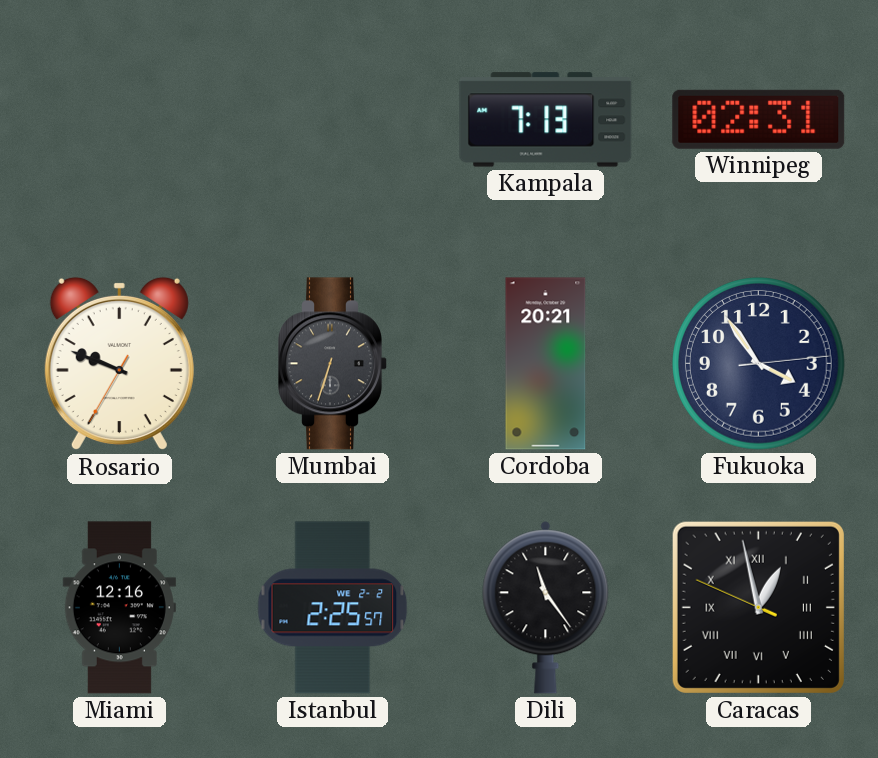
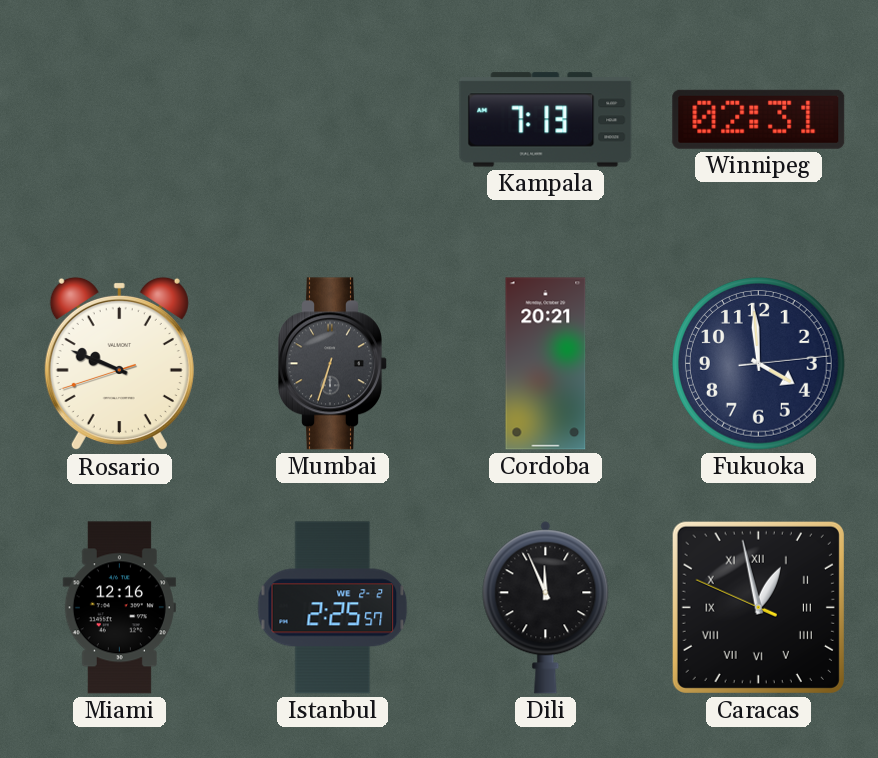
Rosario: 9:48:35 -> 9:48:42 (119, 364)
Fukuoka: 3:54 -> 3:59 (759, 364)
Dili: 11:24 -> 11:56 (546, 608)
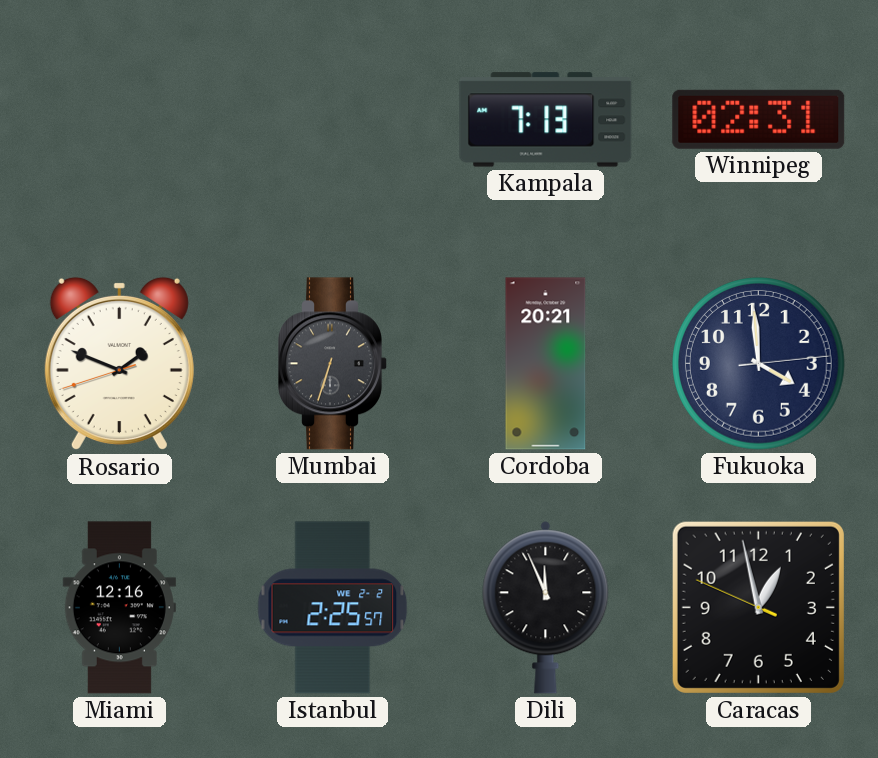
Rosario: 9:48 -> 1:48 (119, 364)
Caracas numerals: Roman -> Arabic (758, 607)
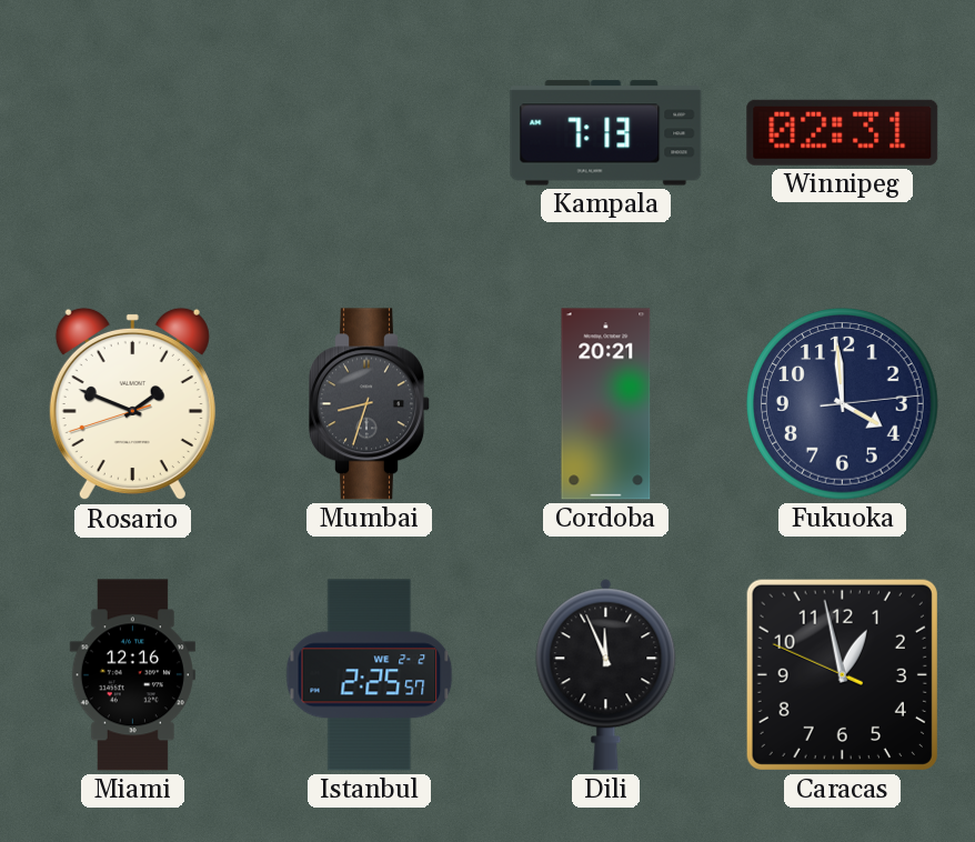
Mumbai: 6:33 -> 8:33 (370, 404)
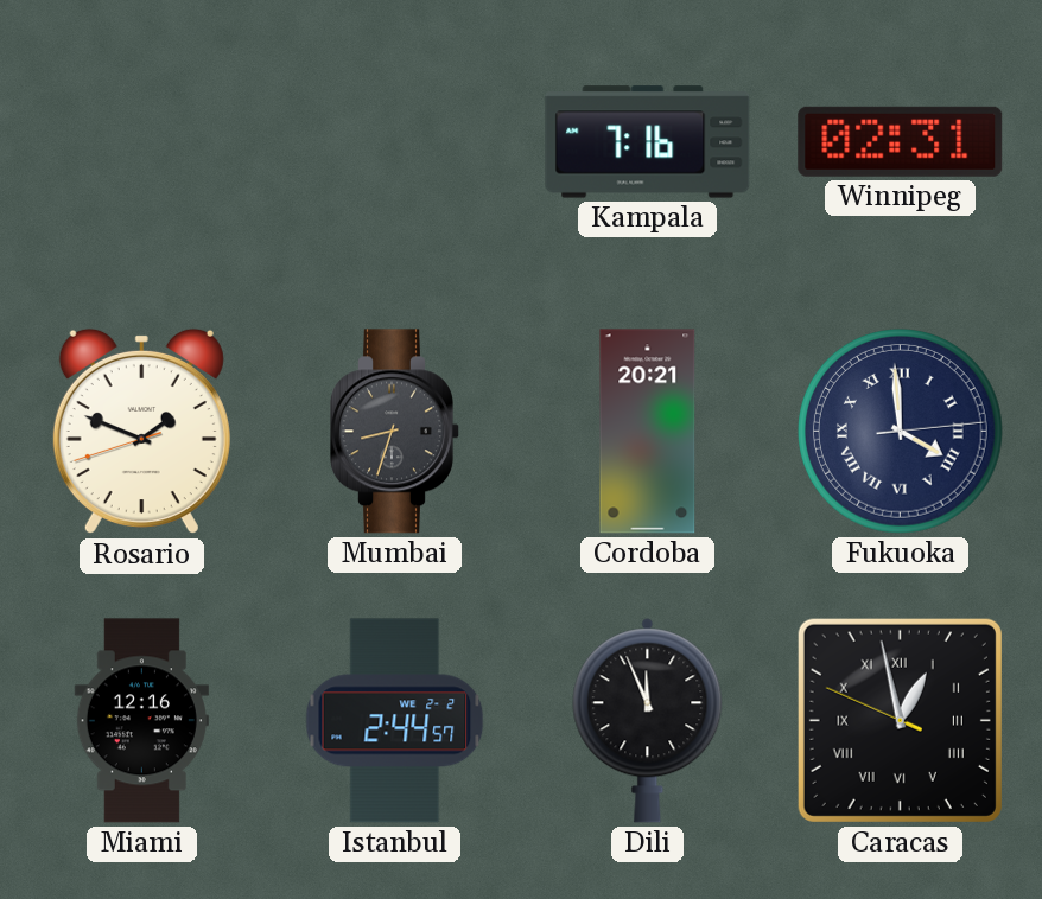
Kampala: 7:13 -> 7:16 (648, 142)
Fukuoka numerals: Arabic -> Roman (901, 432)
Istanbul: 2:25 -> 2:44 (395, 721)
Caracas numerals: Arabic -> Roman (900, 720)
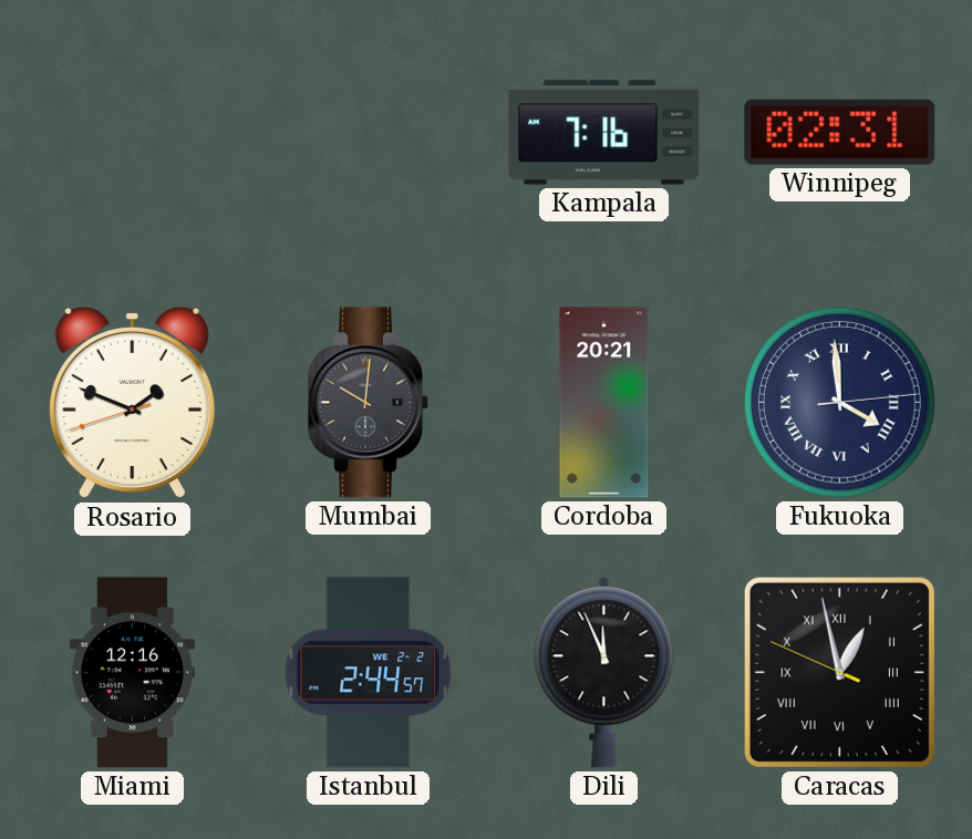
Mumbai: 8:33 -> 10:01 (369, 403)
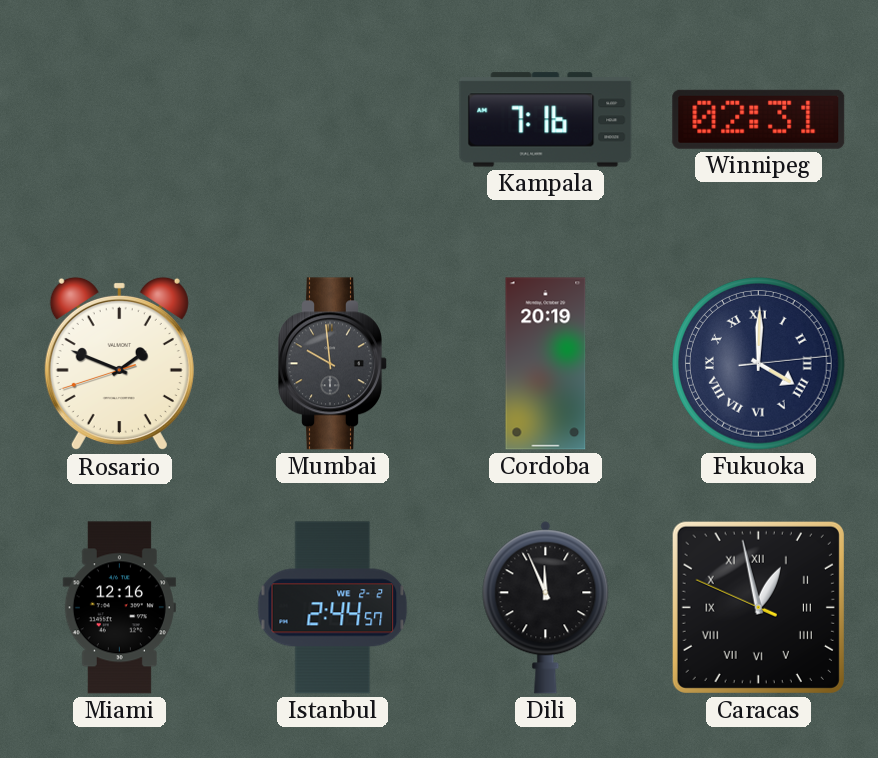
Mumbai: 10:01 -> 9:59 (333, 364)
Cordoba: 20:21 -> 20:19 (546, 364)
Fukuoka: 3:59 -> 4:00 (759, 364)
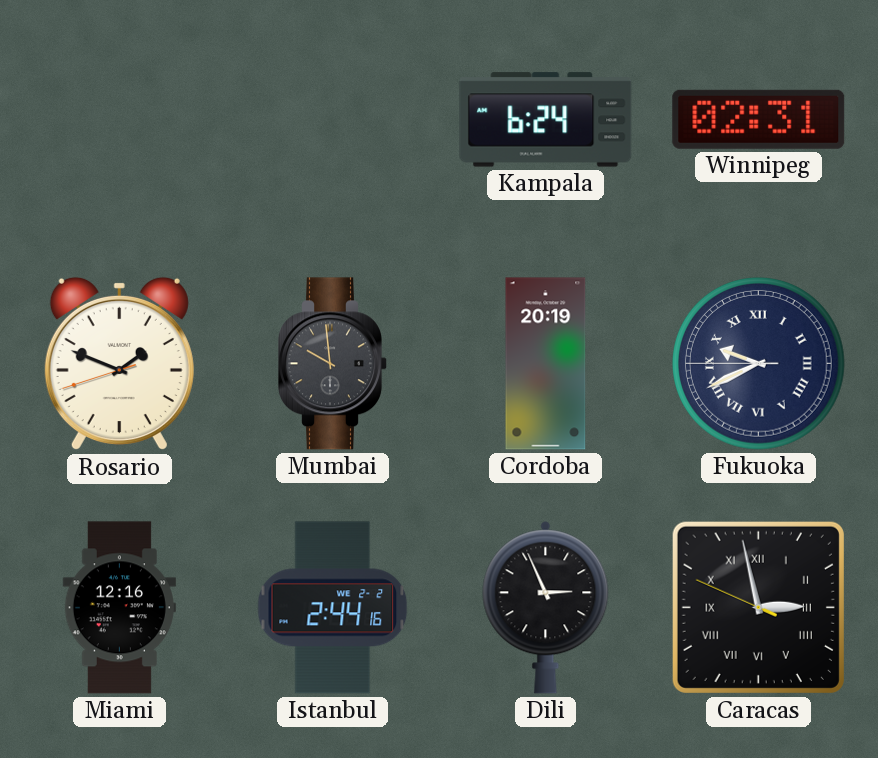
Kampala: 7:16 -> 6:24 (546, 120)
Fukuoka: 4:00 -> 9:40 (759, 364)
Istanbul: 2:44:57 -> 2:44:16 (333, 608)
Dili: 11:56 -> 2:56 (546, 608)
Caracas: 12:57 -> 2:57 (758, 607)
